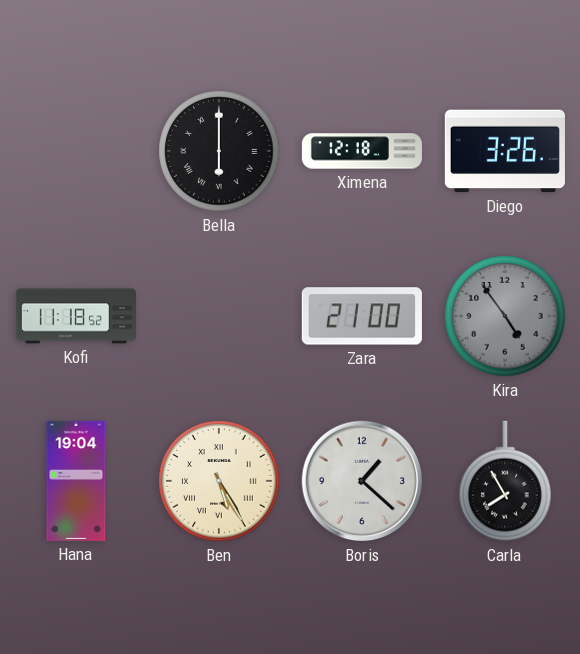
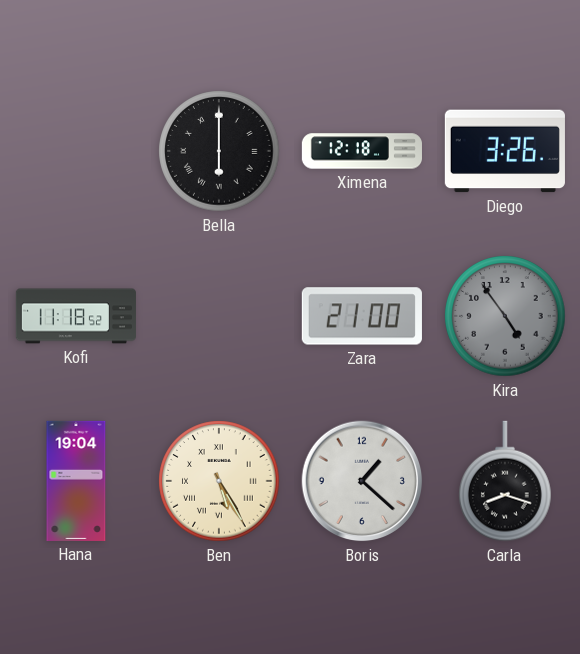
Carla: 7:55 -> 8:18 (505, 481)
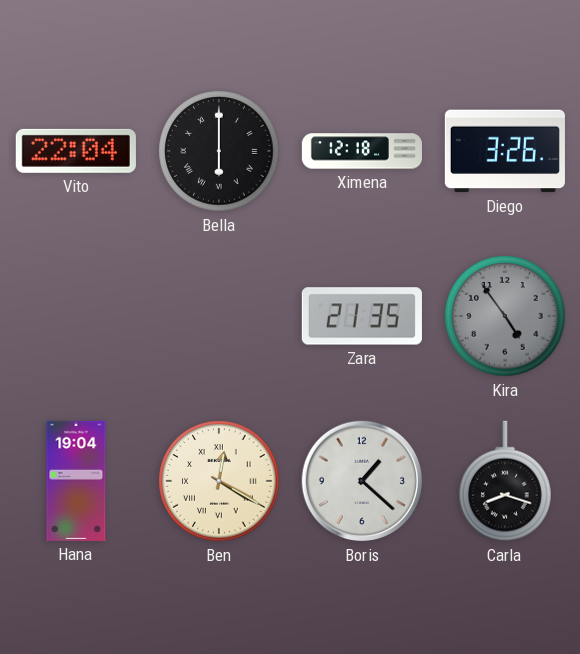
Vito: none -> 22:04 (76, 151)
Kofi: 11:18 -> none (76, 316)
Zara: 21:00 -> 21:35 (362, 316)
Ben: 5:25 -> 12:20 (219, 481)
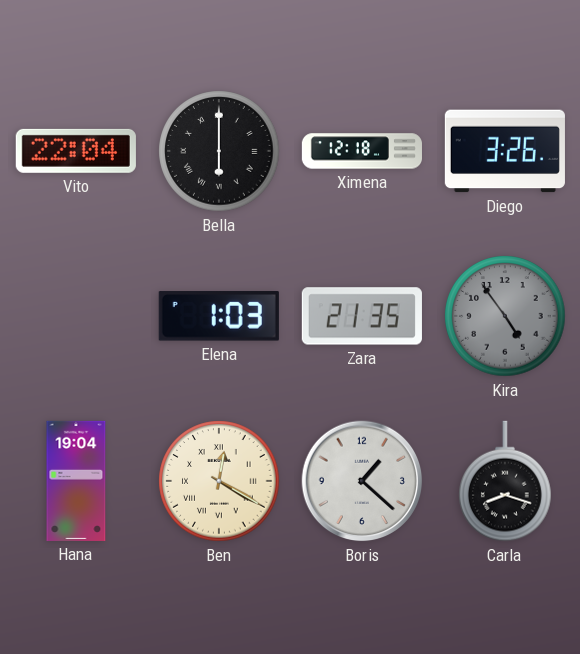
Elena: none -> 1:03 (219, 316)
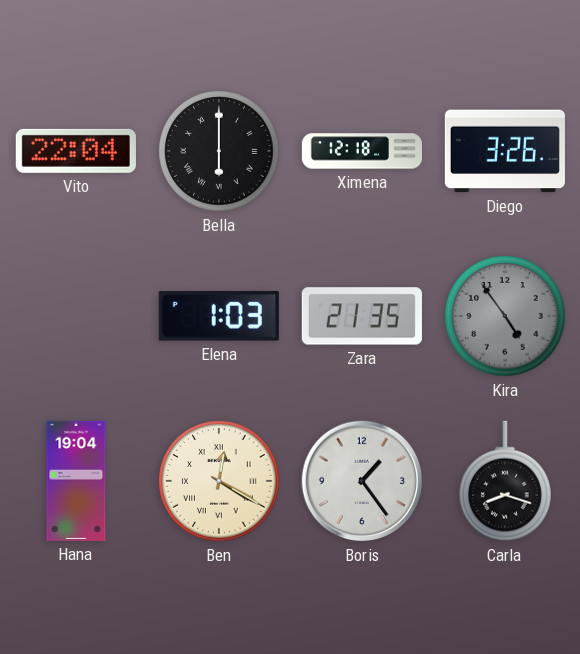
Boris: 1:22 -> 1:24 (362, 481)
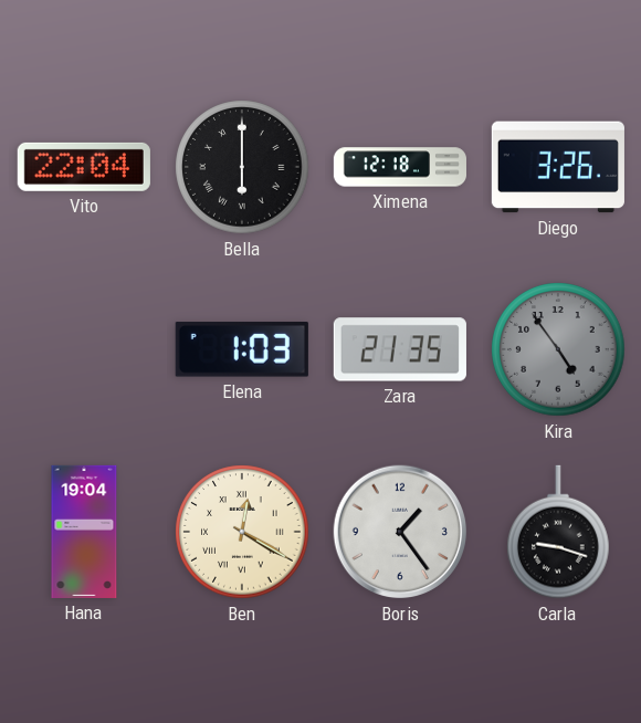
Carla: 8:18 -> 9:18 (558, 532)
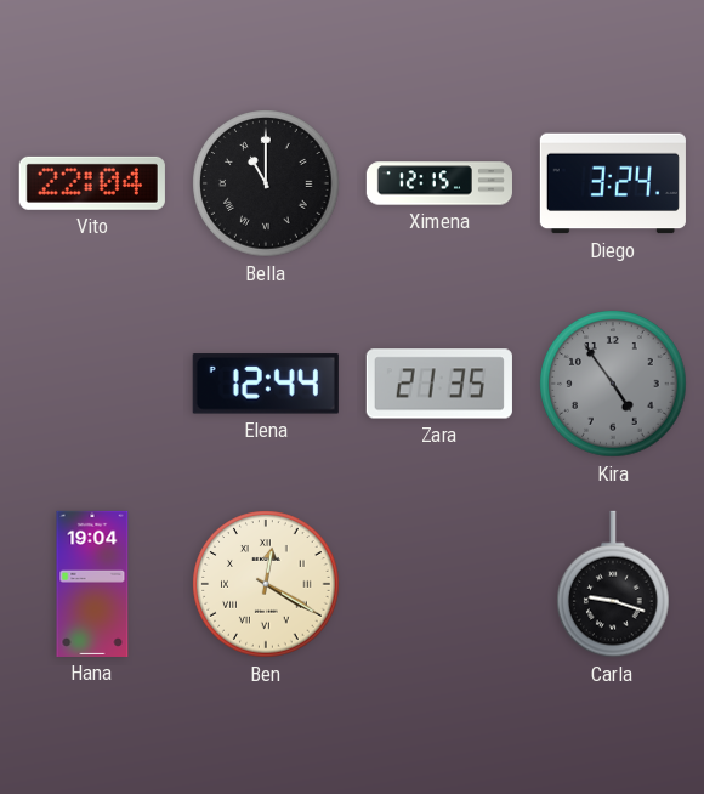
Bella: 6:00 -> 11:00 (266, 183)
Ximena: 12:18 -> 12:15 (439, 183)
Diego: 3:26 -> 3:24 (613, 183)
Elena: 1:03 -> 12:44 (266, 384)
Boris: 1:24 -> none (400, 532)
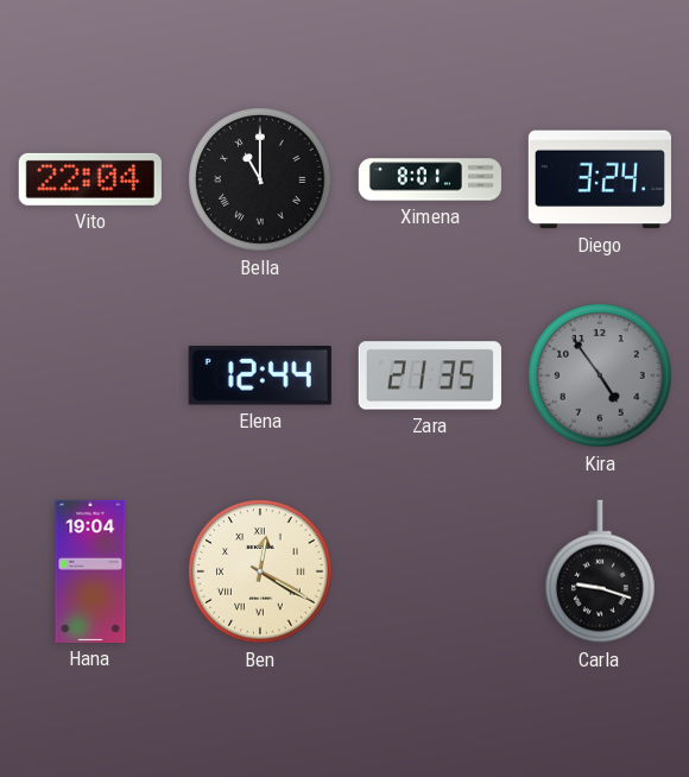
Ximena: 12:15 -> 8:01 (430, 179)
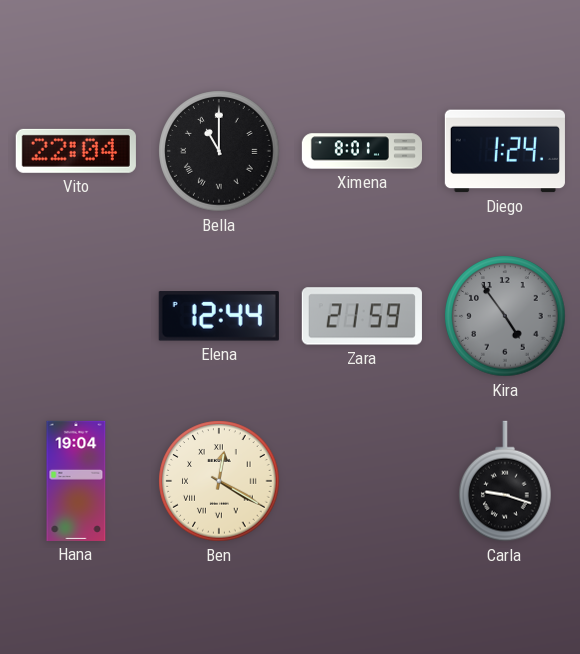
Diego: 3:24 -> 1:24 (505, 151)
Zara: 21:35 -> 21:59 (362, 316)
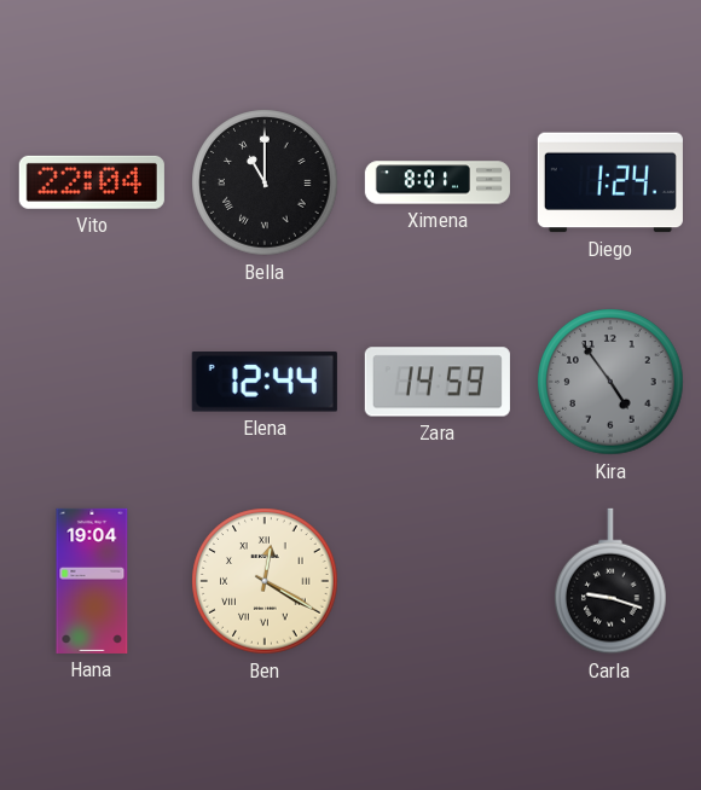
Zara: 21:59 -> 14:59 (438, 382)
